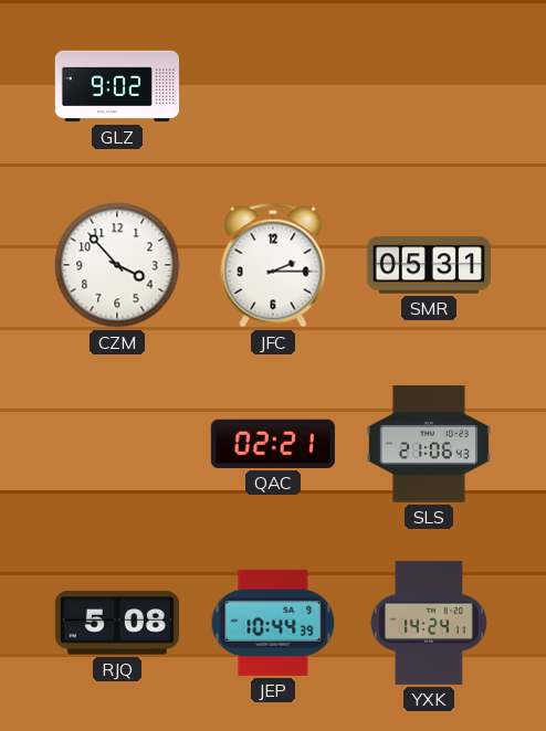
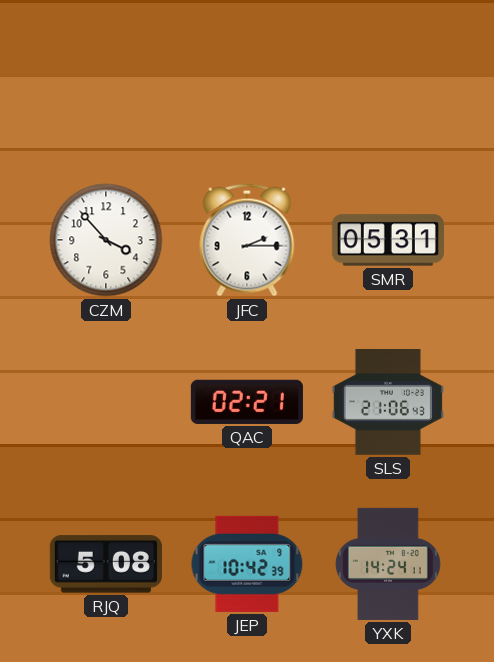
GLZ: 9:02 -> none (117, 86)
JEP: 10:44 -> 10:42 (247, 564)
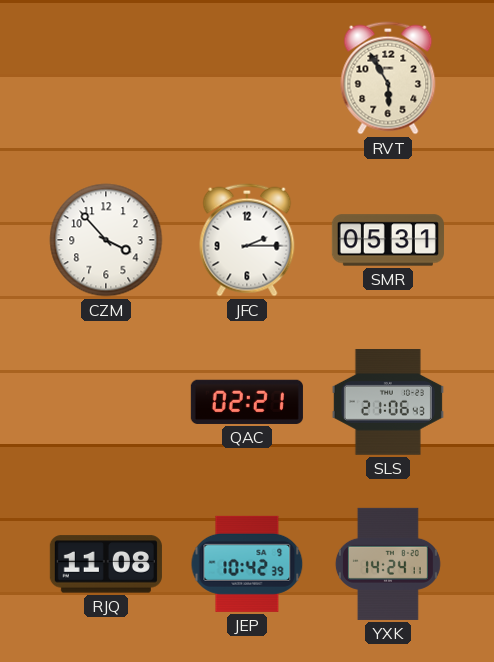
RVT: none -> 5:55 (388, 78)
RJQ: 5:08 -> 11:08 (106, 564)
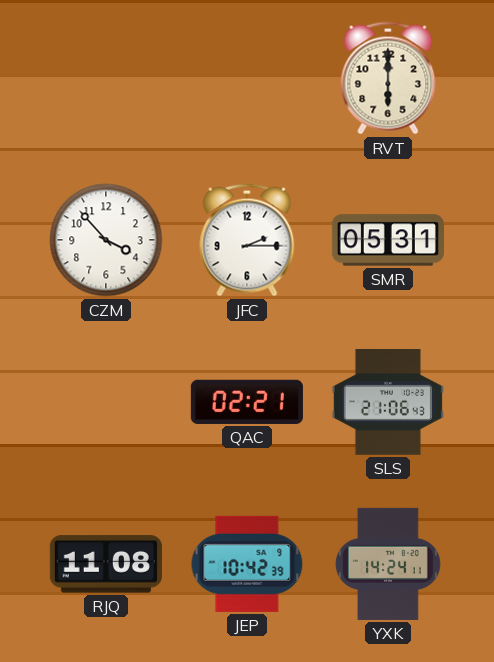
RVT: 5:55 -> 6:00 (388, 78)
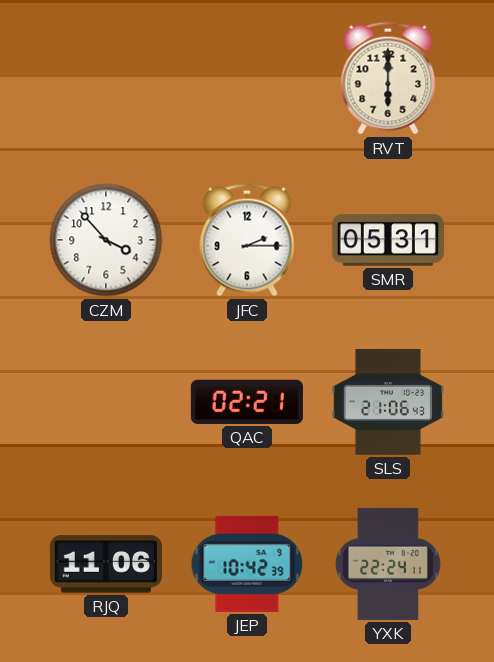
RJQ: 11:08 -> 11:06 (106, 564)
YXK: 14:24 -> 22:24 (388, 564)
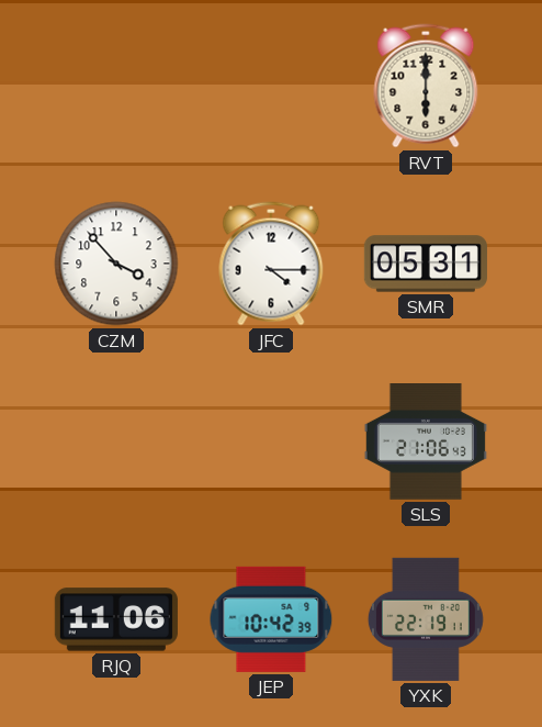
JFC: 2:15 -> 4:15 (271, 264)
QAC: 02:21 -> none (247, 402)
YXK: 22:24 -> 22:19 (426, 619)
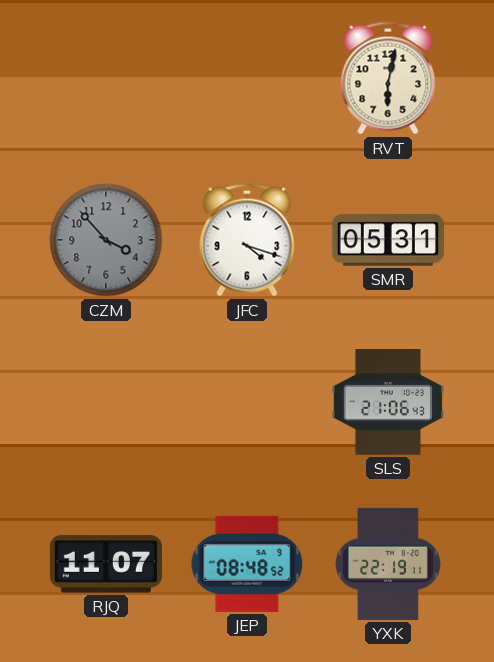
RVT: 6:00 -> 6:02 (388, 78)
CZM dial: white -> grey (106, 240)
JFC: 4:15 -> 4:18 (247, 240)
RJQ: 11:06 -> 11:07 (106, 564)
JEP: 10:42 -> 08:48 (247, 564)
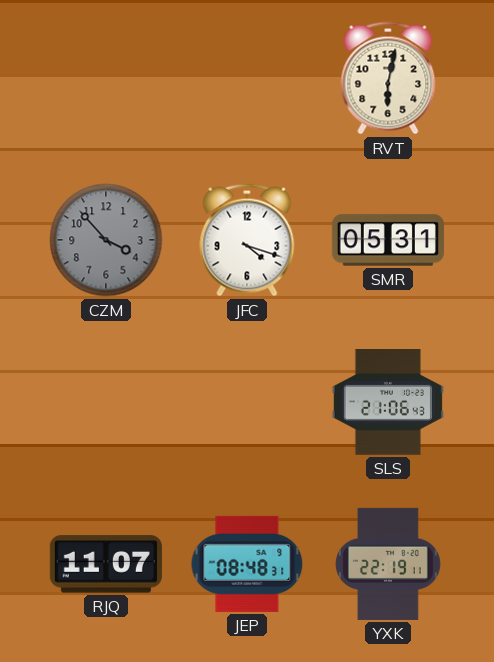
JEP: 08:48:52 -> 08:48:31 (247, 564)
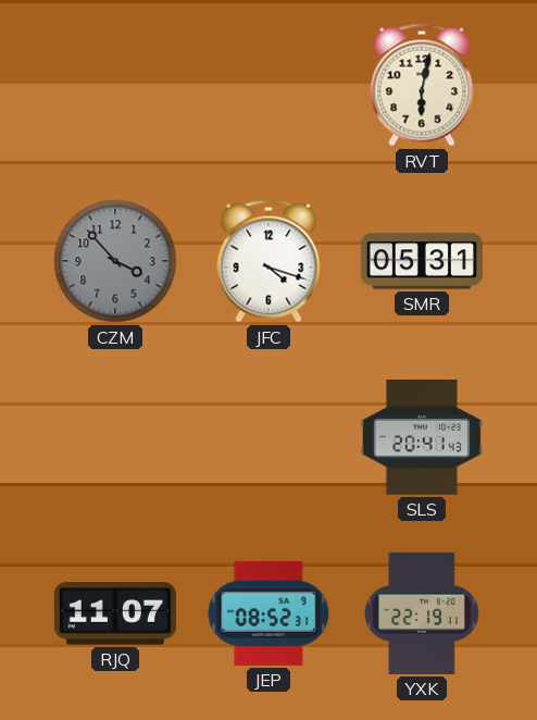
SLS: 21:06 -> 20:41 (422, 438)
JEP: 08:48 -> 08:52 (268, 613)
